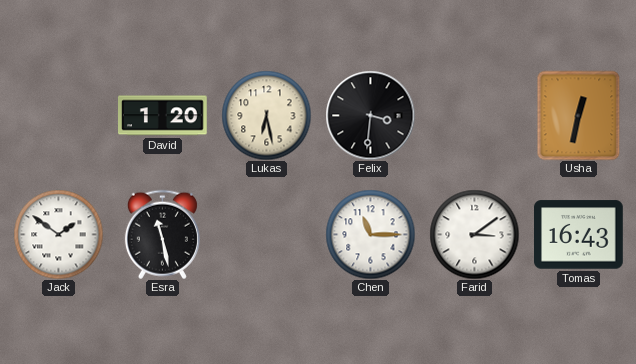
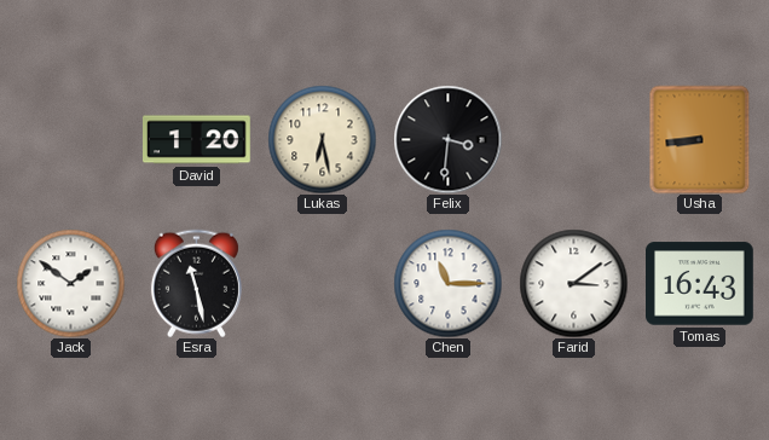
Usha: 12:32 -> 8:44 (700, 139)
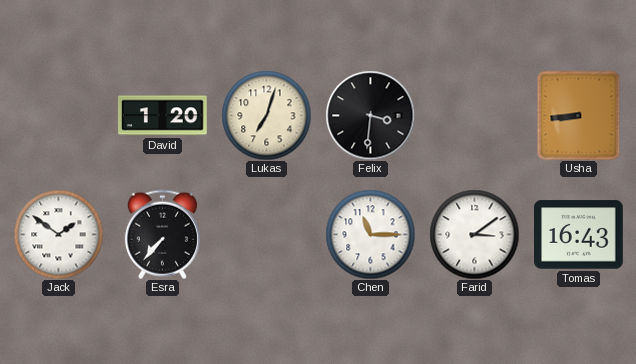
Lukas: 6:28 -> 7:03 (266, 115)
Esra: 11:28 -> 7:37 (162, 234)
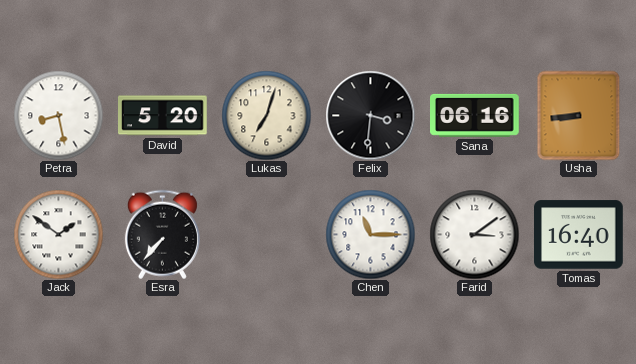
Petra: none -> 8:28 (58, 115)
David: 1:20 -> 5:20 (163, 116)
Sana: none -> 06:16 (475, 115)
Tomas: 16:43 -> 16:40 (579, 235)
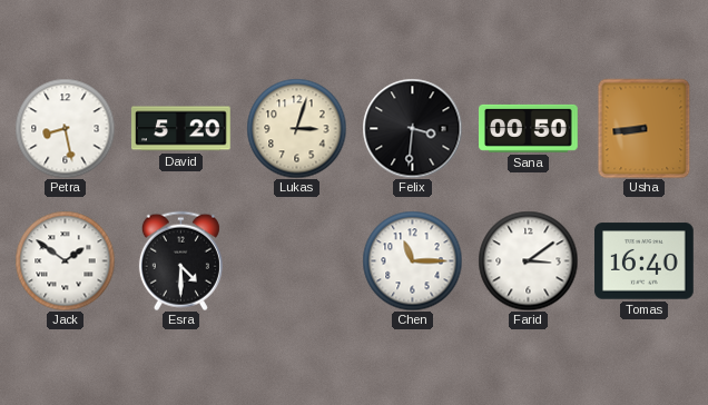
Lukas: 7:03 -> 3:03 (296, 128)
Sana: 06:16 -> 00:50 (529, 128)
Esra: 7:37 -> 4:30 (180, 260)
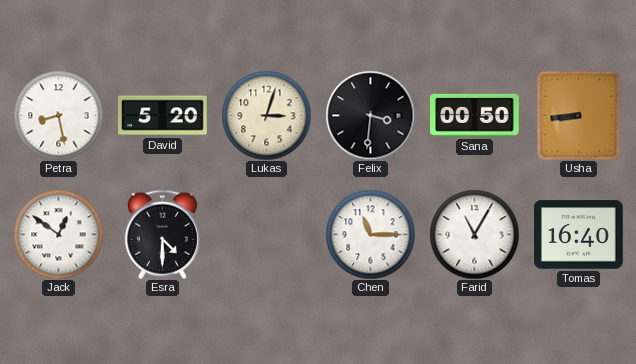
Jack: 1:51 -> 12:51 (58, 234)
Farid: 3:09 -> 11:05 (474, 234)
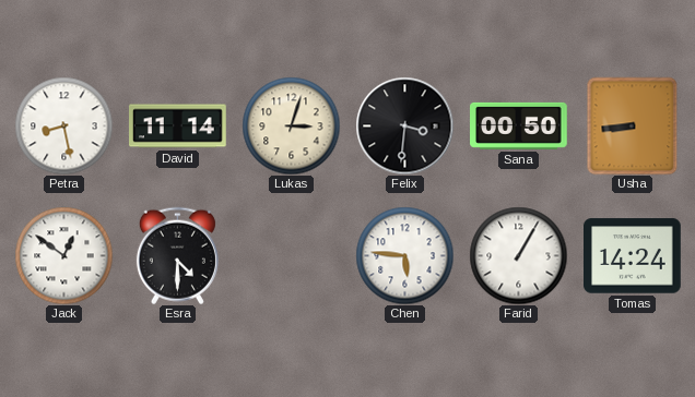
David: 5:20 -> 11:14 (178, 127)
Chen: 11:15 -> 5:46 (404, 255)
Farid: 11:05 -> 1:05 (518, 255)
Tomas: 16:40 -> 14:24 (633, 256)
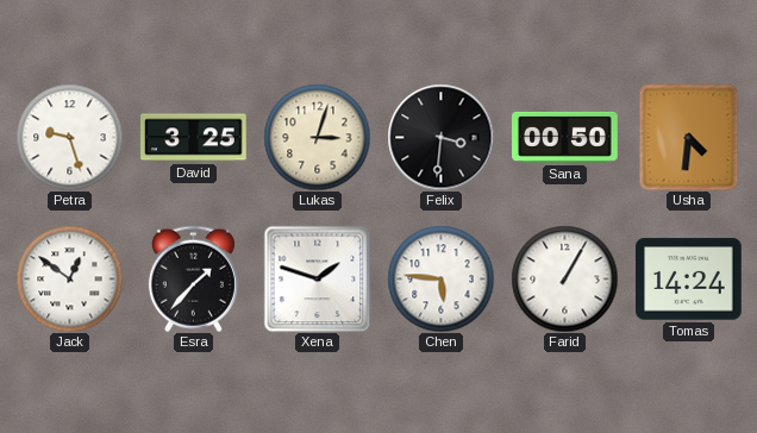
Petra: 8:28 -> 9:27 (69, 137)
David: 11:14 -> 3:25 (194, 138)
Usha: 8:44 -> 4:31 (689, 137)
Esra: 4:30 -> 1:37 (193, 278)
Xena: none -> 1:48 (317, 278)
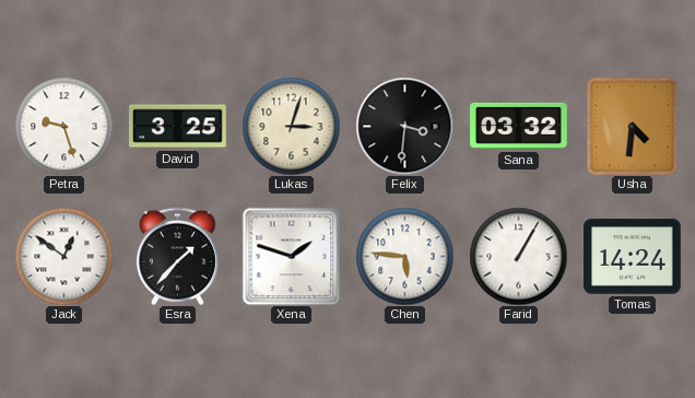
Sana: 00:50 -> 03:32 (519, 126)
